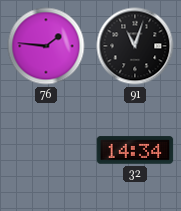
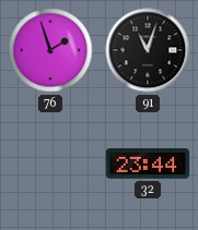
76: 1:46 -> 1:57 (50, 50)
32: 14:34 -> 23:44 (148, 164)
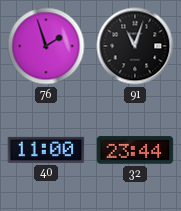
40: none -> 11:00 (46, 150)
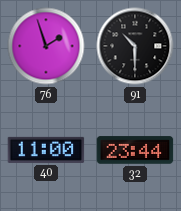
91: 11:03 -> 10:30 (135, 46)
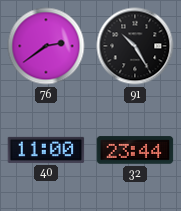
76: 1:57 -> 2:39 (46, 46)
91: 10:30 -> 10:25 (135, 46)
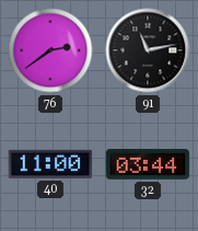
91: 10:25 -> 11:13 (148, 50)
32: 23:44 -> 03:44 (148, 164)
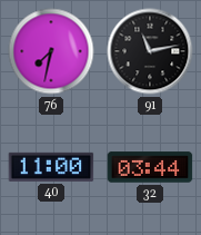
76: 2:39 -> 7:32 (51, 51)
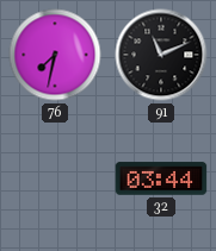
91: 11:13 -> 11:11 (161, 55)
40: 11:00 -> none (51, 167)
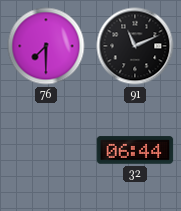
76: 7:32 -> 7:30 (46, 46)
32: 03:44 -> 06:44 (135, 150)
